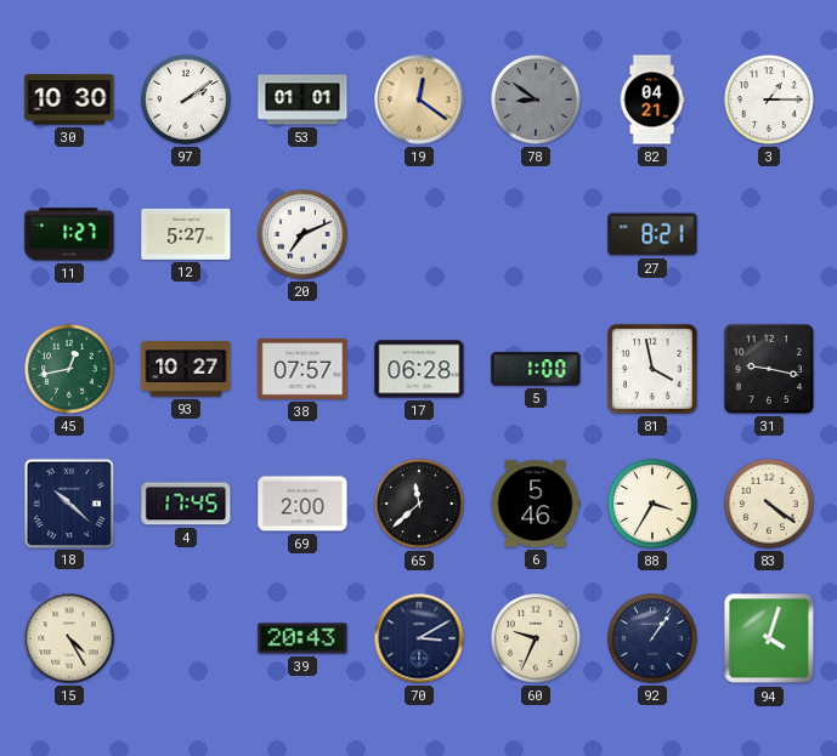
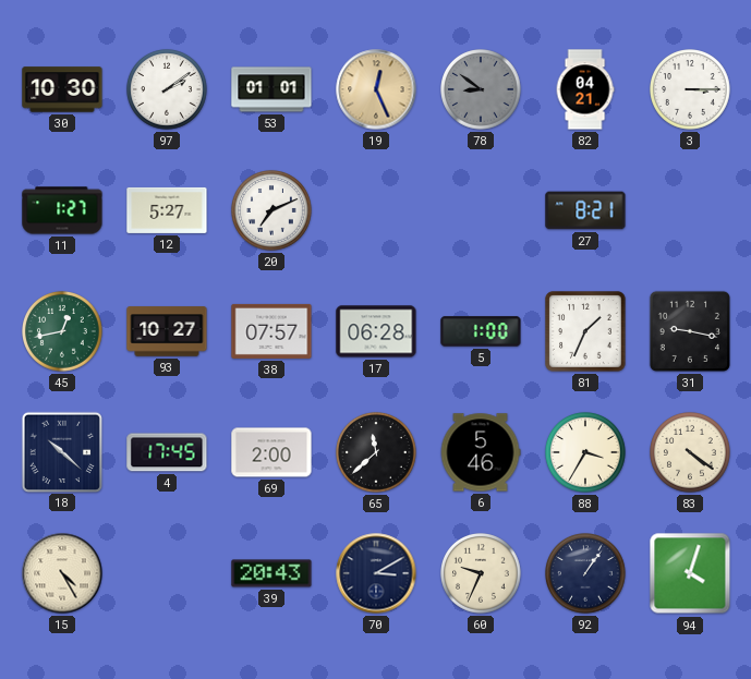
19: 12:21 -> 12:26 (376, 89)
3: 1:15 -> 3:15 (691, 90)
81: 3:58 -> 1:34 (585, 331)
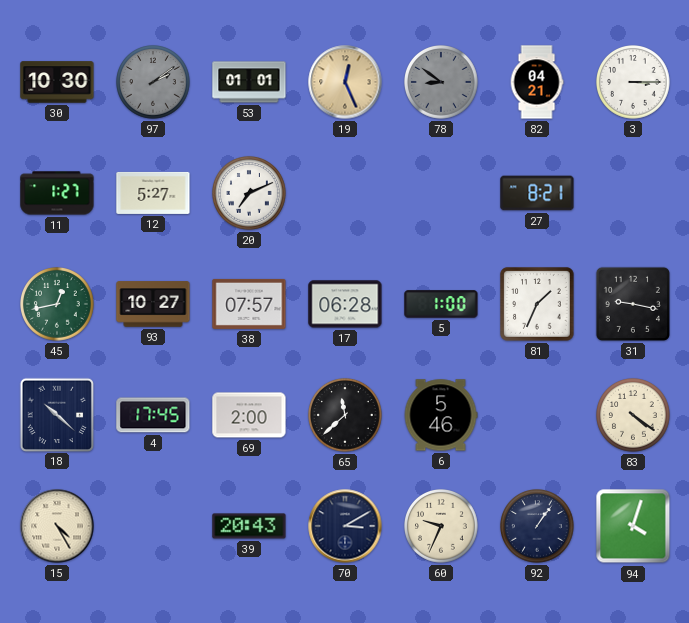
97 dial: white -> grey (154, 83)
88: 3:35 -> none (586, 453)
